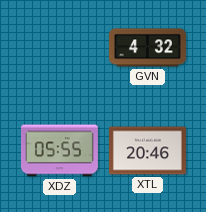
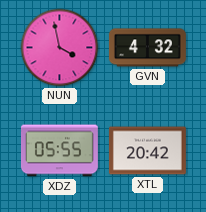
NUN: none -> 3:58 (60, 48)
XTL: 20:46 -> 20:42 (147, 151)
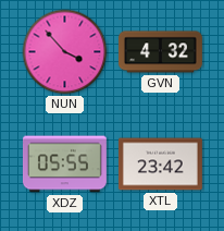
NUN: 3:58 -> 3:53 (65, 52)
XTL: 20:42 -> 23:42 (160, 165)
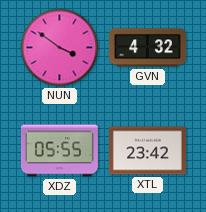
NUN: 3:53 -> 3:51 (60, 48)
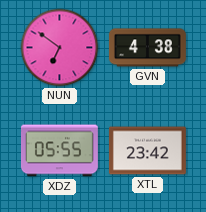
NUN: 3:51 -> 6:51 (60, 48)
GVN: 4:32 -> 4:38 (147, 48)
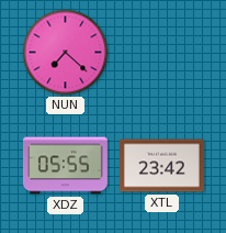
NUN: 6:51 -> 7:22 (66, 53)
GVN: 4:38 -> none (147, 48)
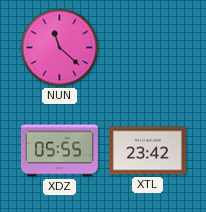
NUN: 7:22 -> 11:22 (60, 48)
